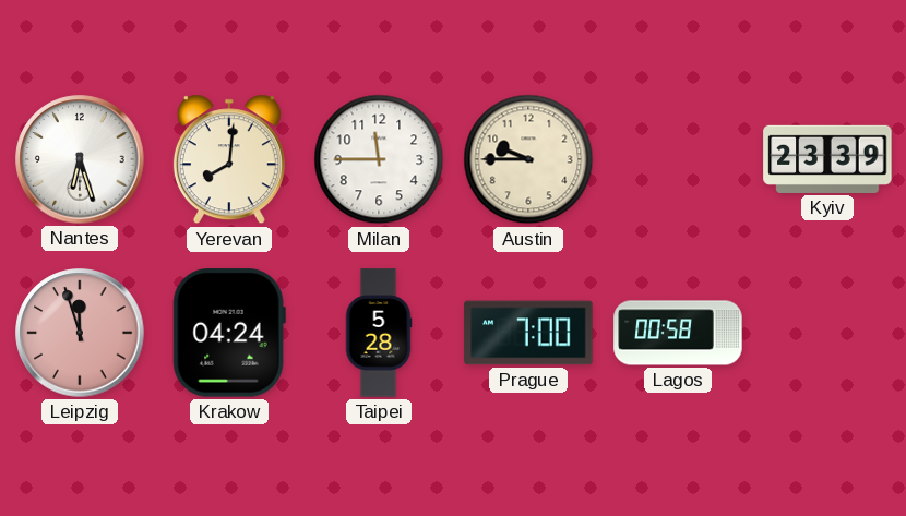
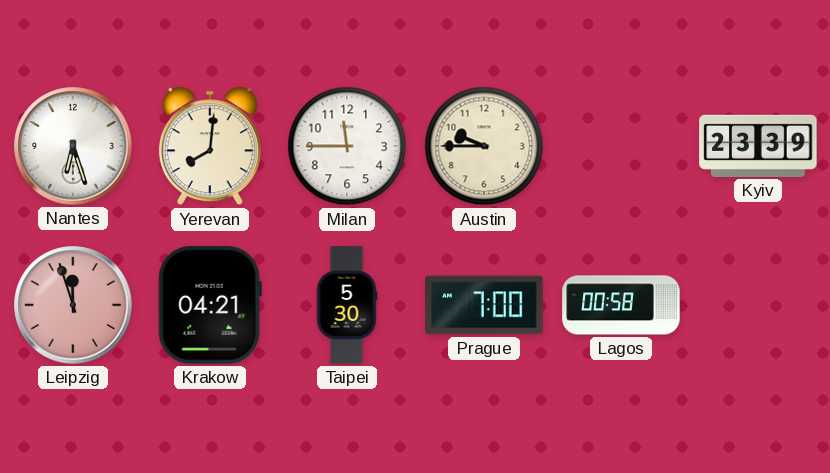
Krakow: 04:24 -> 04:21 (210, 305)
Taipei: 5:28 -> 5:30 (347, 305)
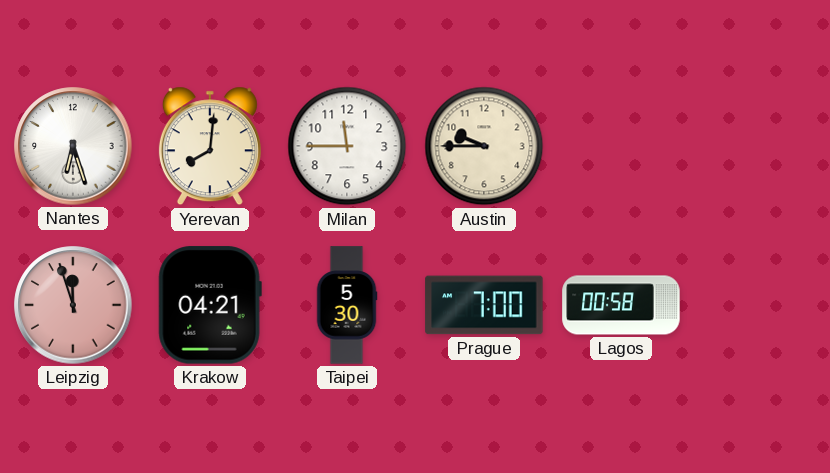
Kyiv: 23:39 -> none (758, 146)
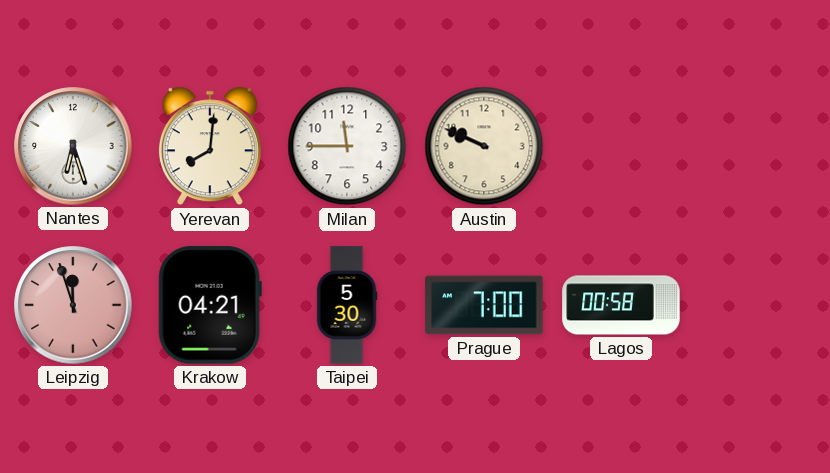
Austin: 9:45 -> 9:49 (484, 146)
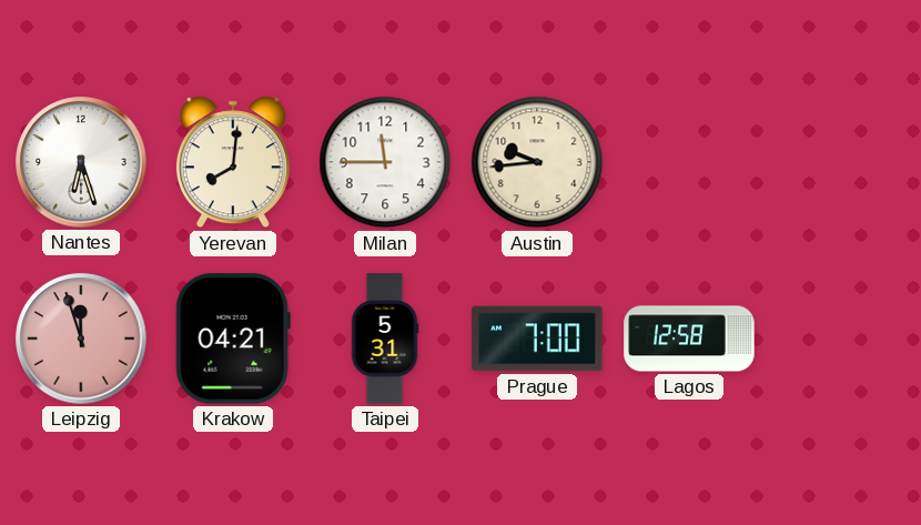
Austin: 9:49 -> 9:44 (537, 162)
Taipei: 5:30 -> 5:31 (385, 339)
Lagos: 00:58 -> 12:58 (689, 339)
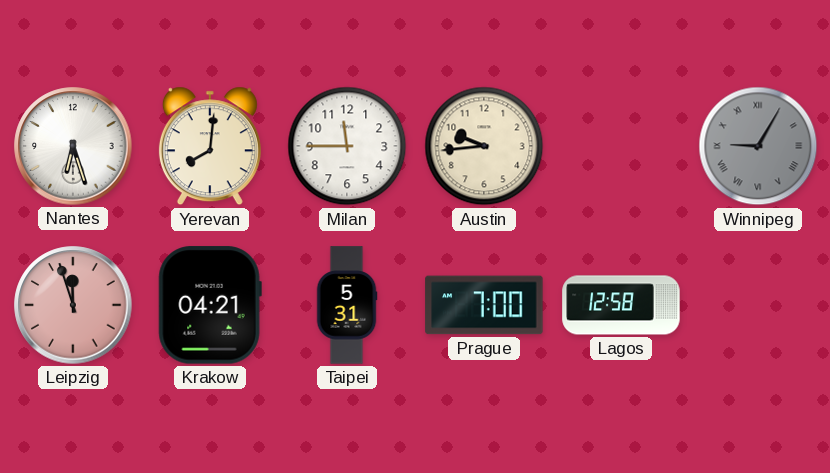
Winnipeg: none -> 9:05 (758, 146)
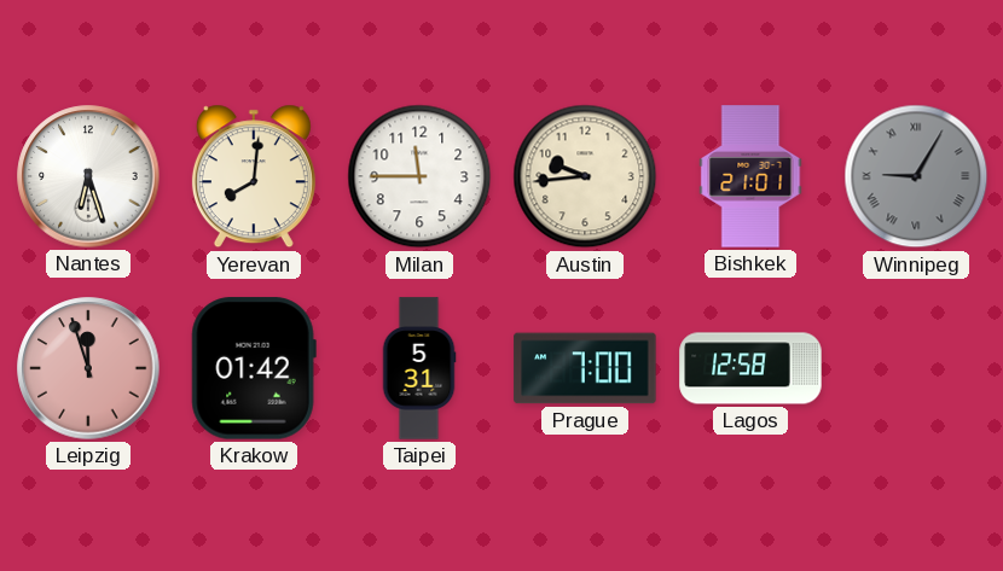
Bishkek: none -> 21:01 (750, 176)
Krakow: 04:21 -> 01:42 (254, 368)
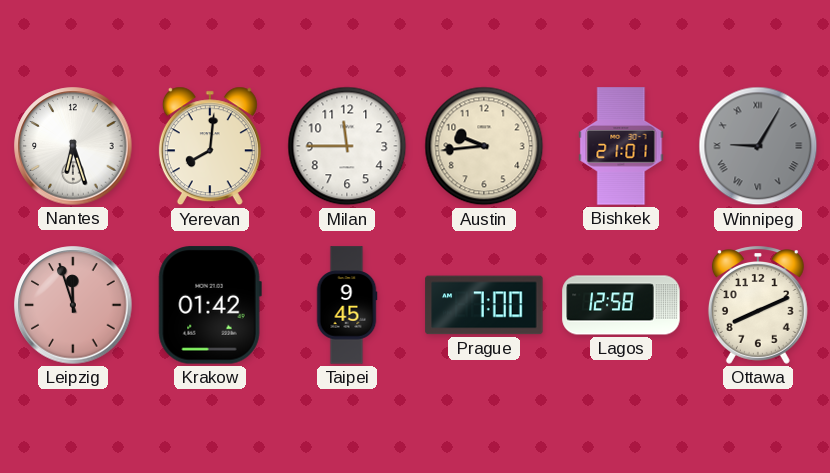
Taipei: 5:31 -> 9:45 (347, 305)
Ottawa: none -> 8:11 (758, 305)
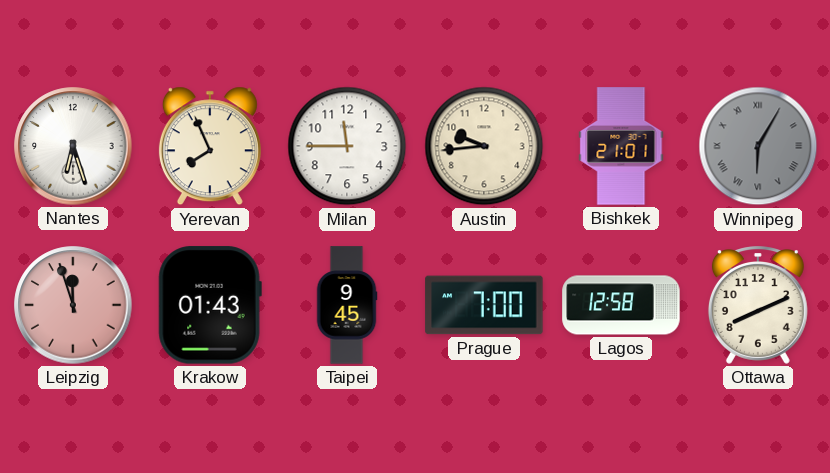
Yerevan: 8:01 -> 7:56 (210, 146)
Winnipeg: 9:05 -> 6:05 (758, 146)
Krakow: 01:42 -> 01:43 (210, 305)
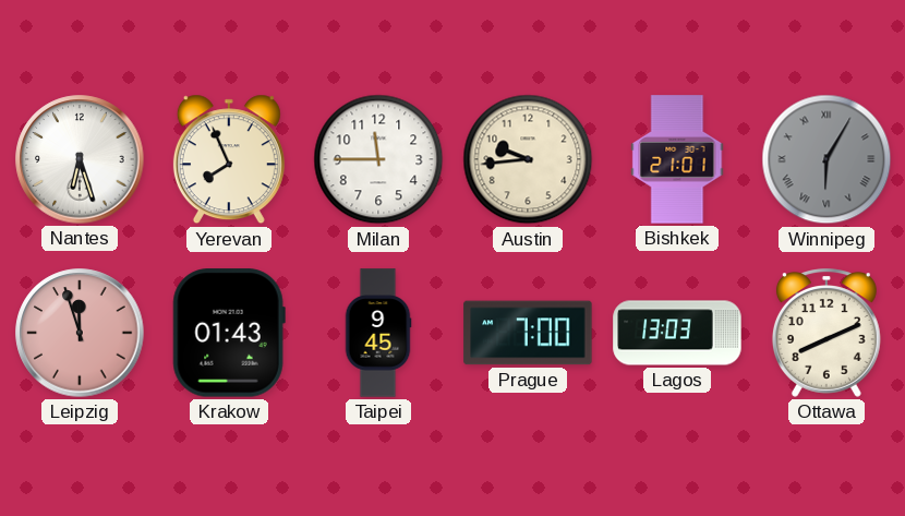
Lagos: 12:58 -> 13:03 (677, 333)
